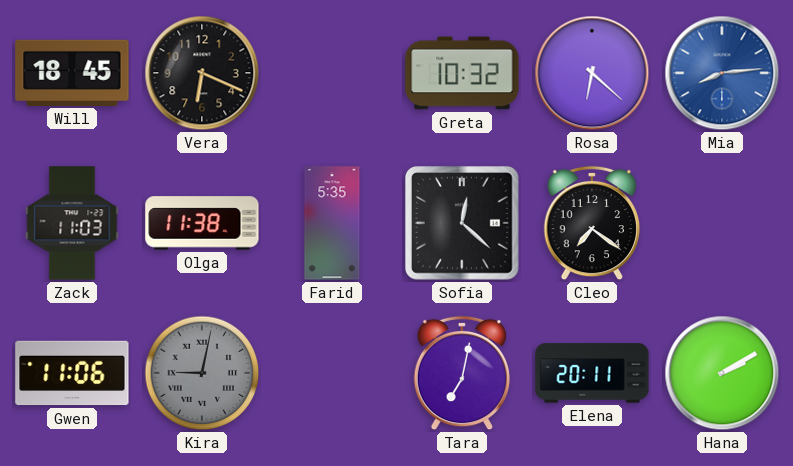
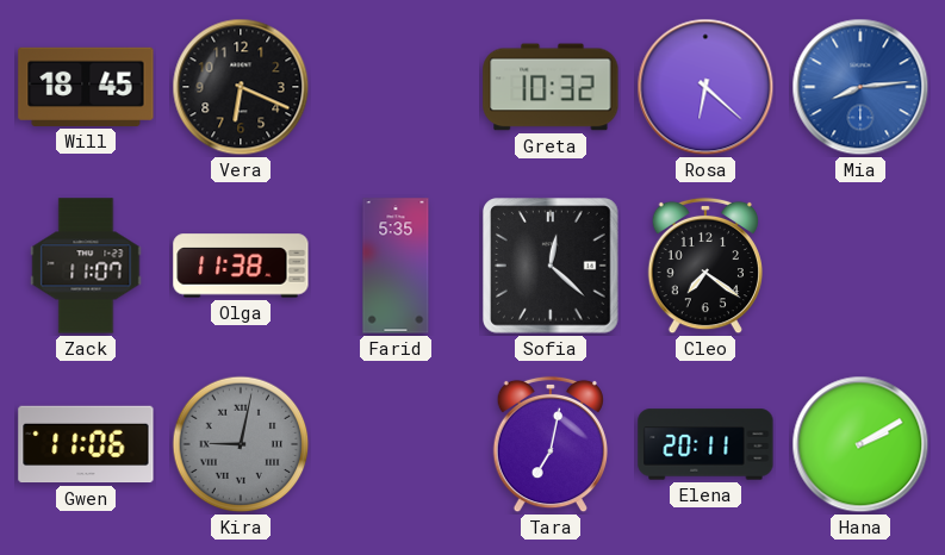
Zack: 11:03 -> 11:07 (86, 266)
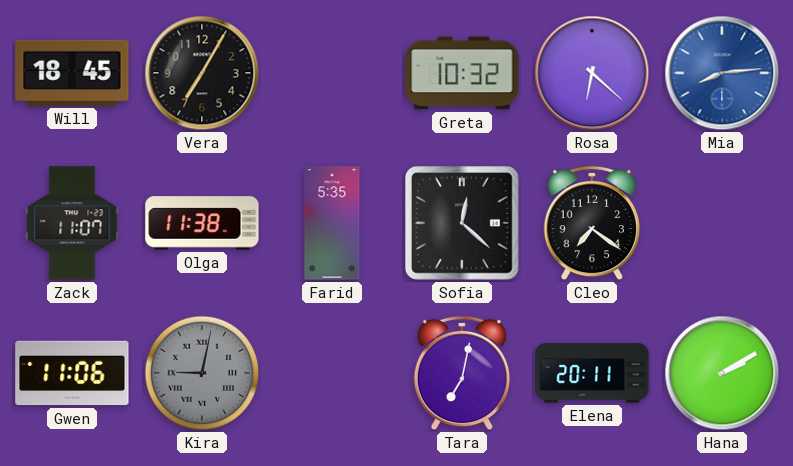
Vera: 6:19 -> 7:05 (202, 73)
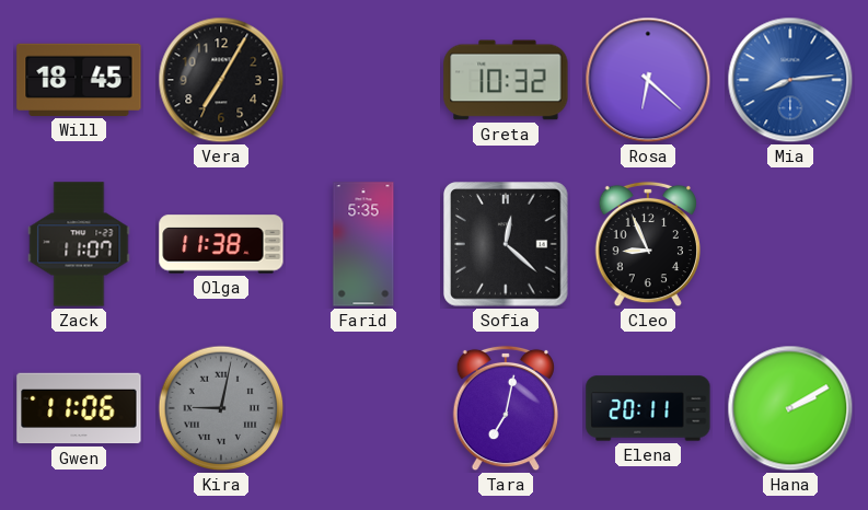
Cleo: 7:21 -> 8:56 (647, 244)
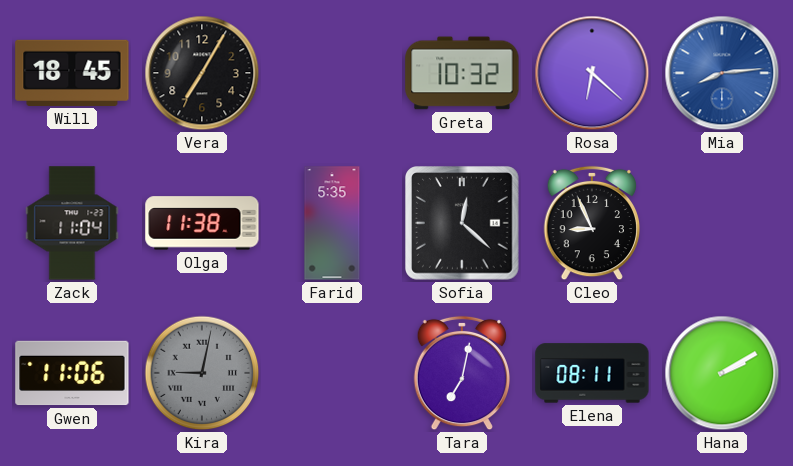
Zack: 11:07 -> 11:04 (72, 223)
Elena: 20:11 -> 08:11 (592, 373)
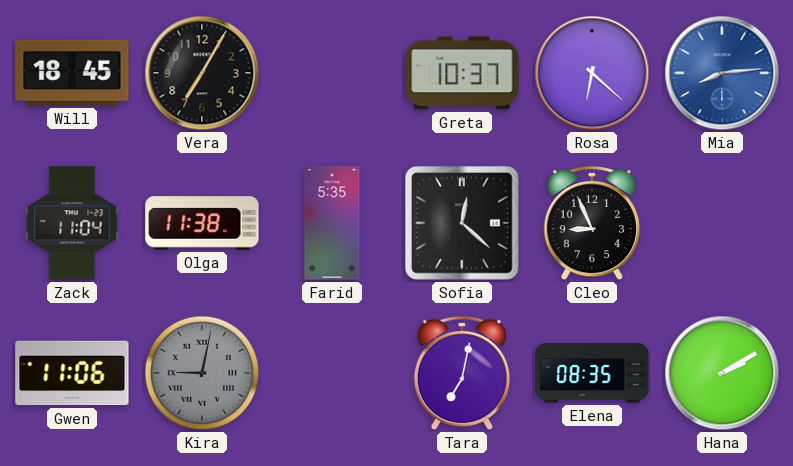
Greta: 10:32 -> 10:37 (462, 73)
Elena: 08:11 -> 08:35 (592, 373)
